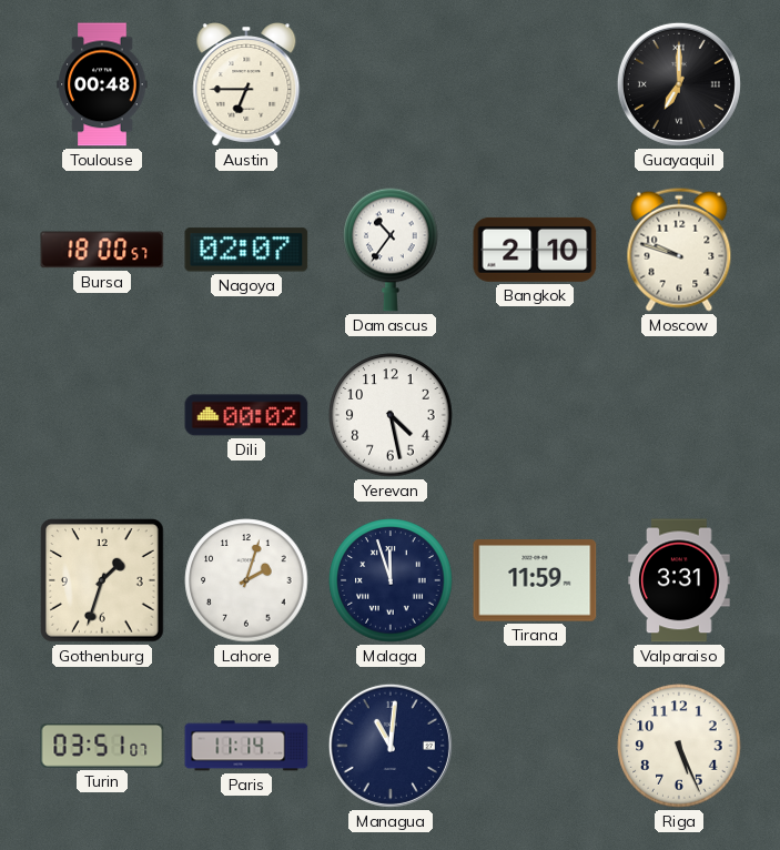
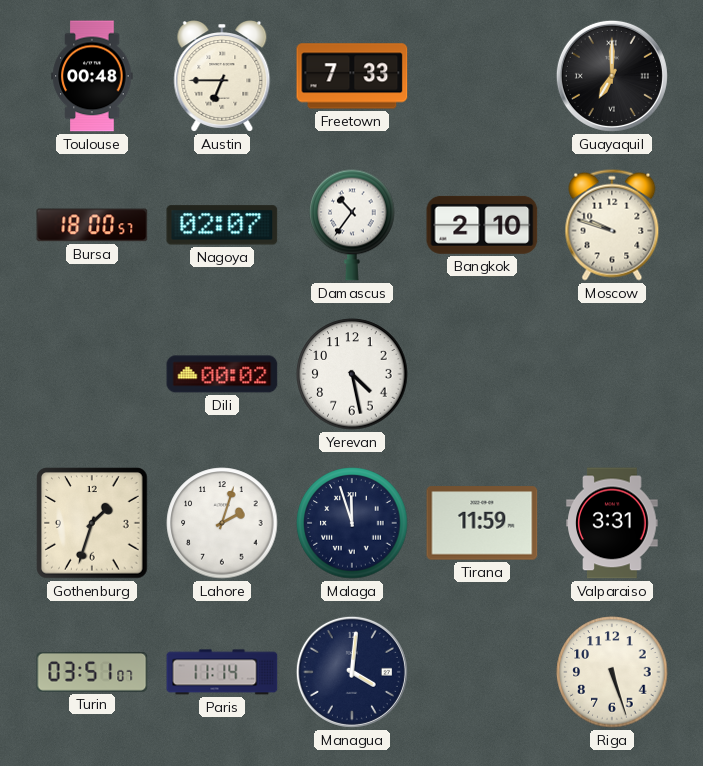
Freetown: none -> 7:33 (352, 76)
Managua: 11:01 -> 4:01 (352, 672)
Riga: 5:26 -> 5:27 (612, 672)
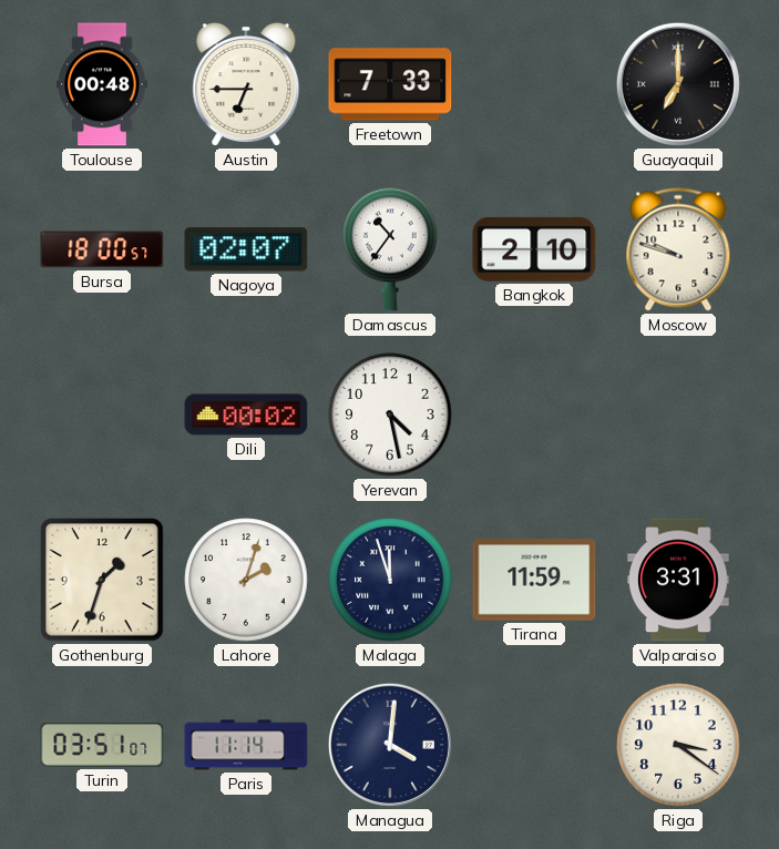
Riga: 5:27 -> 3:21 (678, 745)
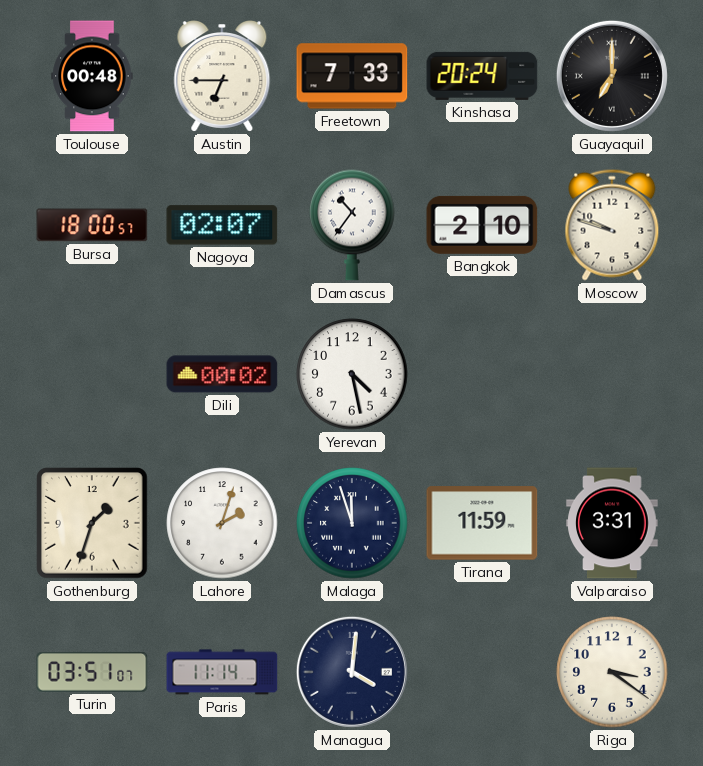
Kinshasa: none -> 20:24 (482, 76)
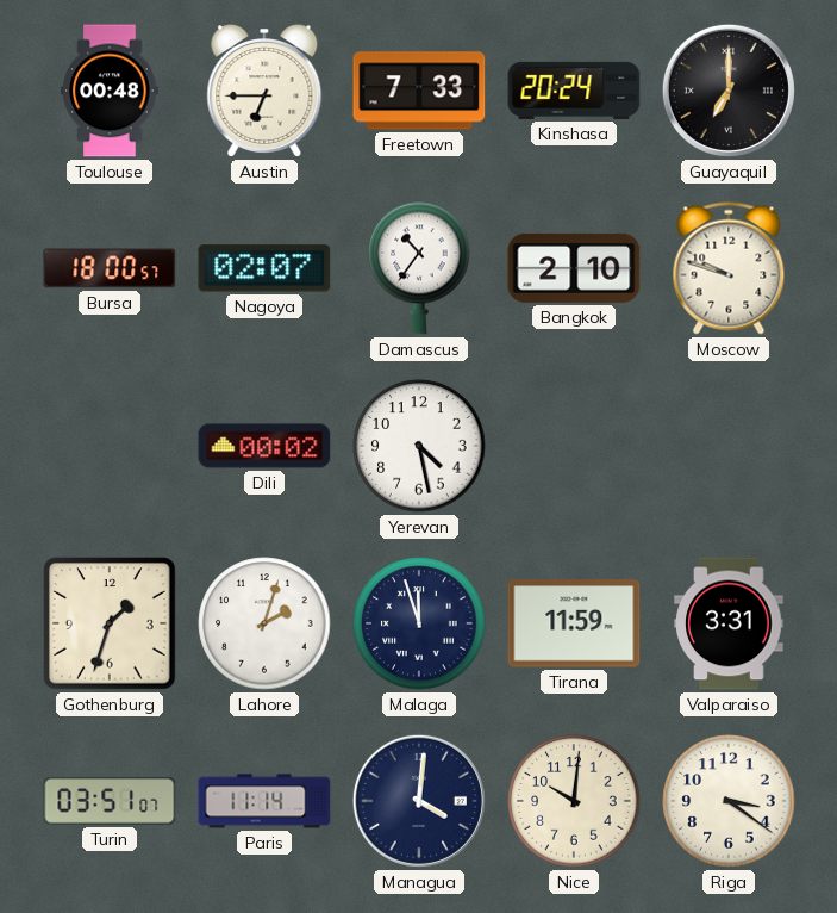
Nice: none -> 10:01 (574, 801)
